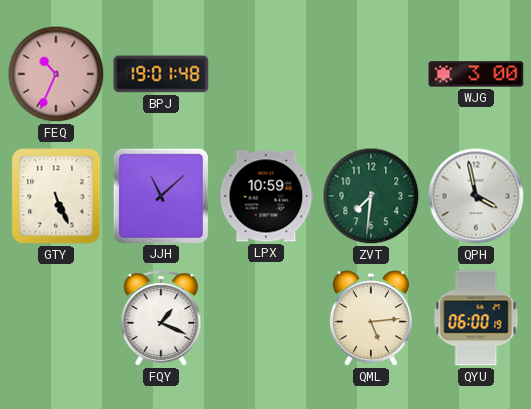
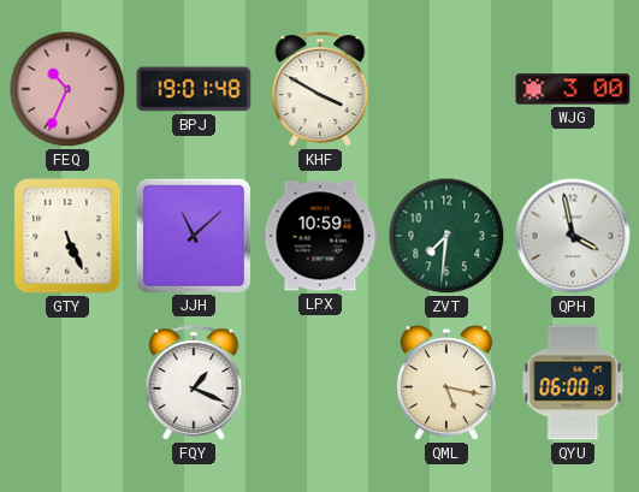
KHF: none -> 3:50 (320, 89)
QML: 5:14 -> 5:17 (446, 384)
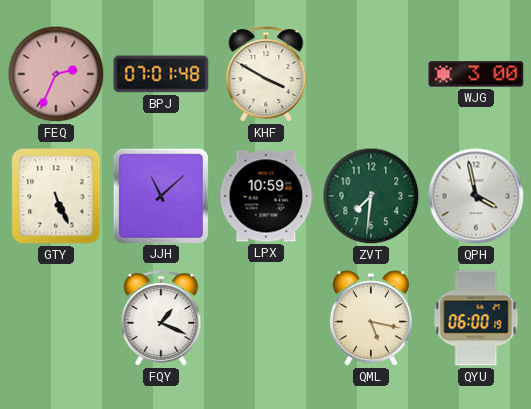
FEQ: 10:34 -> 2:34 (56, 74)
BPJ: 19:01 -> 07:01 (161, 74)
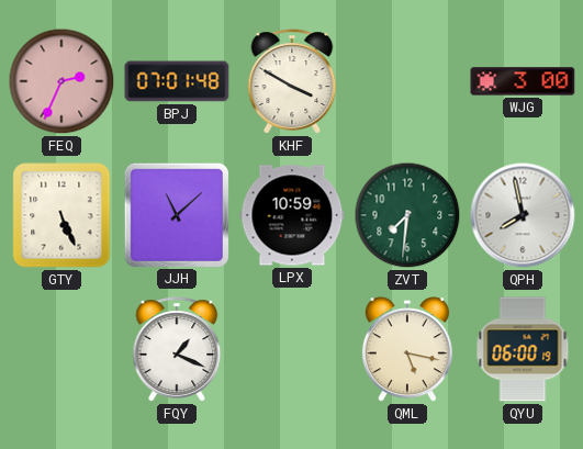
QPH: 3:58 -> 7:58 (523, 215)
